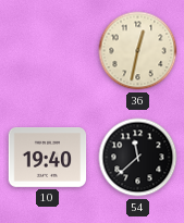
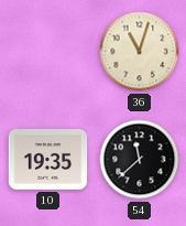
36: 12:32 -> 11:03 (140, 52)
10: 19:40 -> 19:35 (48, 160)
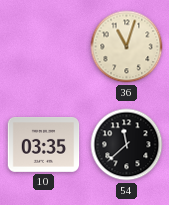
10: 19:35 -> 03:35 (44, 145)
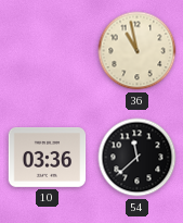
36: 11:03 -> 10:58 (138, 51)
10: 03:35 -> 03:36 (48, 158)
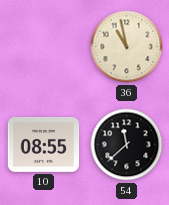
10: 03:36 -> 08:55 (44, 145)
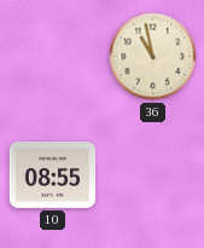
54: 11:38 -> none (127, 145)
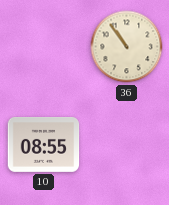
36: 10:58 -> 10:54 (127, 47)
